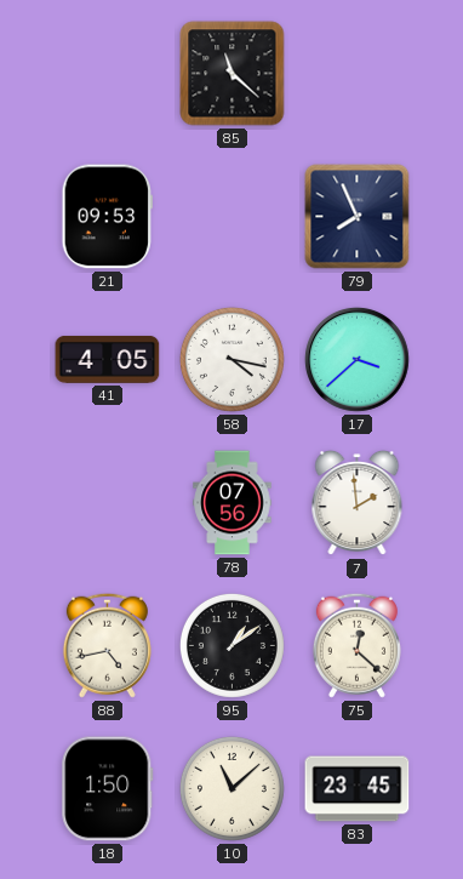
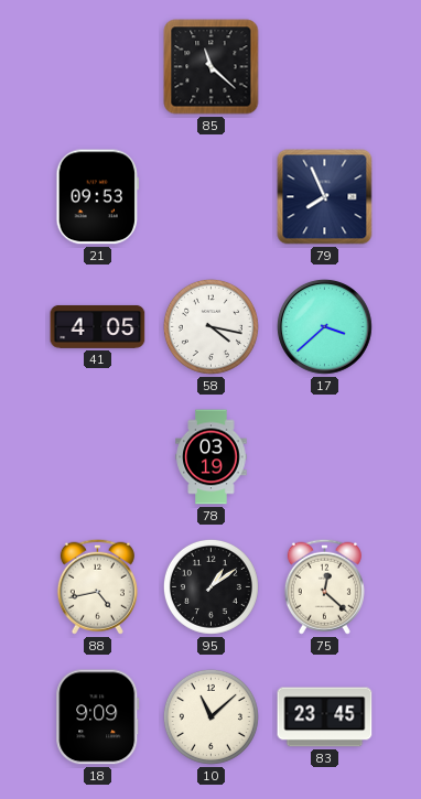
78: 07:56 -> 03:19 (212, 457)
7: 1:59 -> none (358, 503)
18: 1:50 -> 9:09 (98, 717)
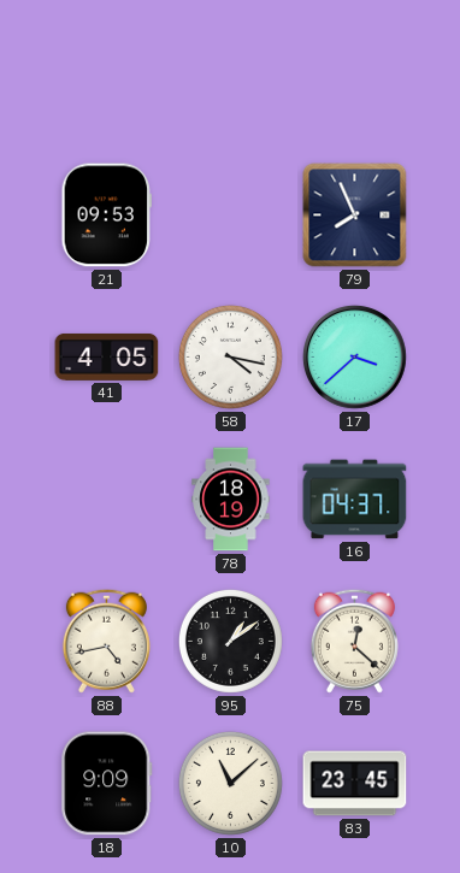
85: 11:22 -> none (212, 67)
78: 03:19 -> 18:19 (231, 500)
16: none -> 04:37 (355, 500)
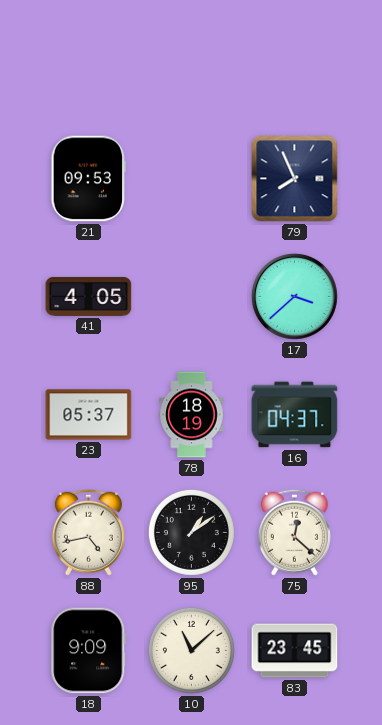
58: 4:17 -> none (230, 356)
23: none -> 05:37 (89, 415)
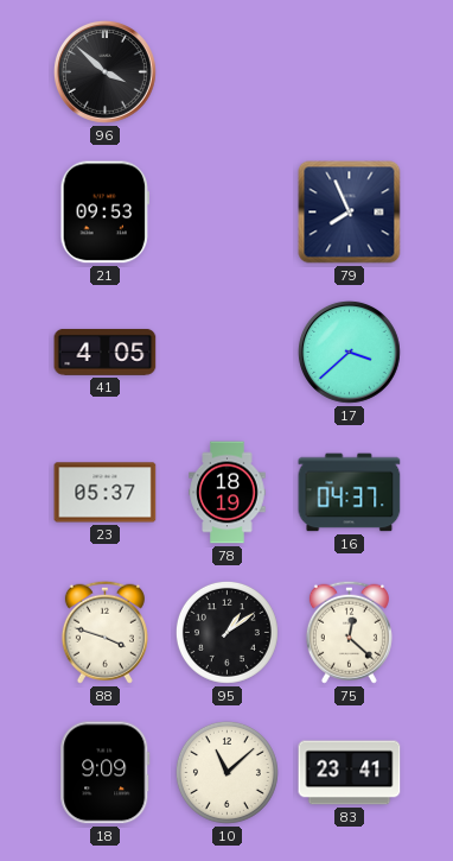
96: none -> 3:52 (104, 71)
88: 4:43 -> 3:48 (104, 632)
83: 23:45 -> 23:41 (350, 773)
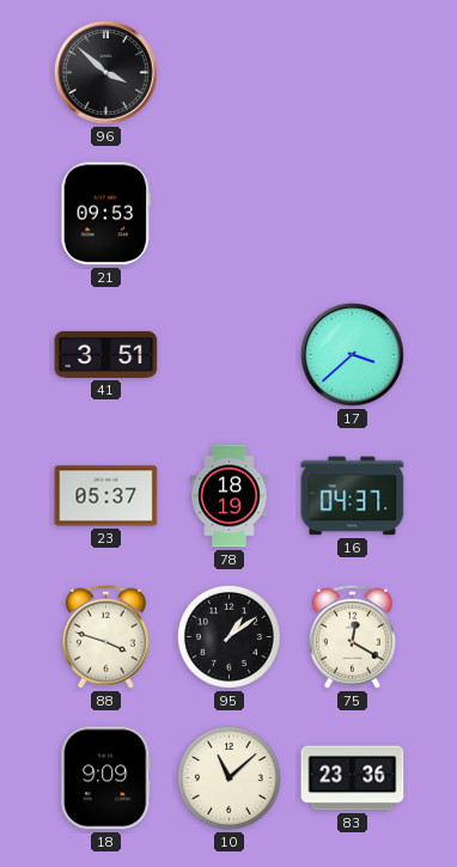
79: 7:56 -> none (350, 213)
41: 4:05 -> 3:51 (106, 354)
75: 12:22 -> 12:20 (352, 636)
83: 23:41 -> 23:36 (353, 779)
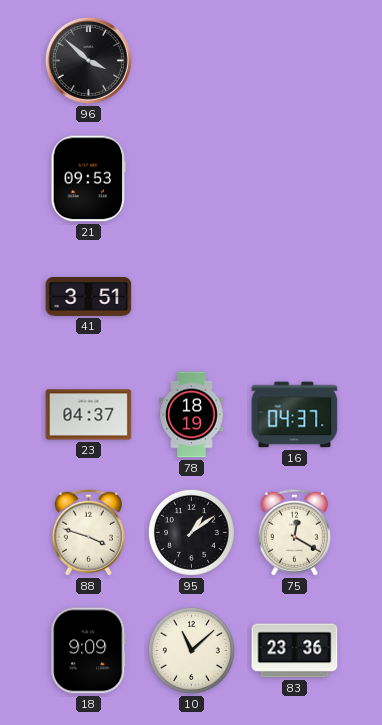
17: 3:38 -> none (352, 354)
23: 05:37 -> 04:37 (89, 415)
